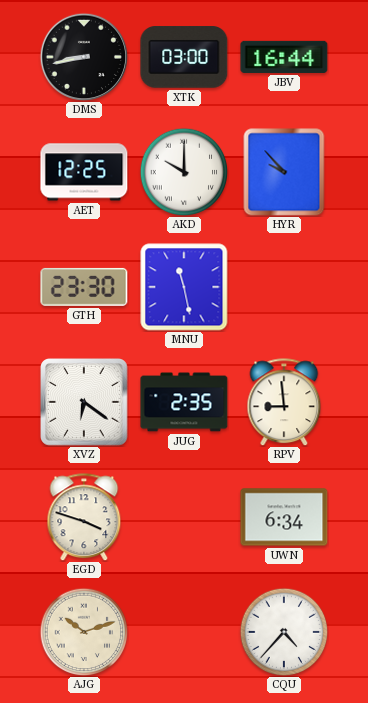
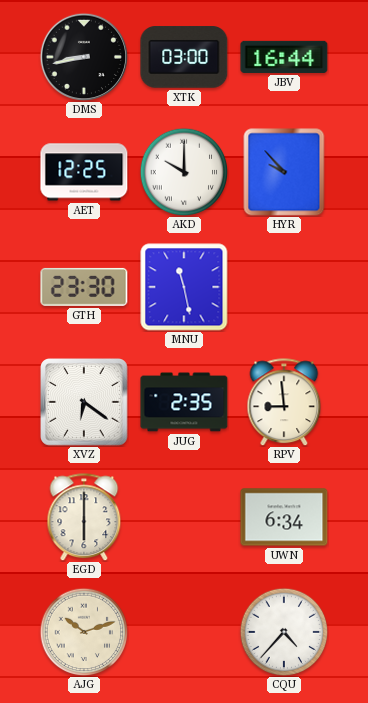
EGD: 3:48 -> 6:00 (84, 517)
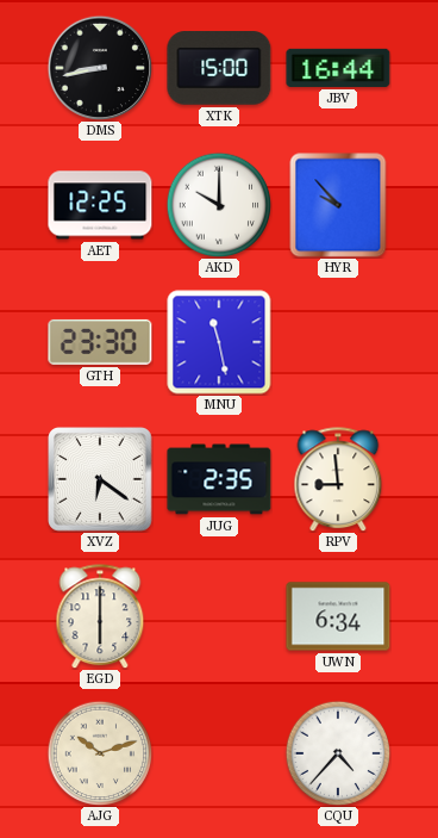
XTK: 03:00 -> 15:00 (219, 68)
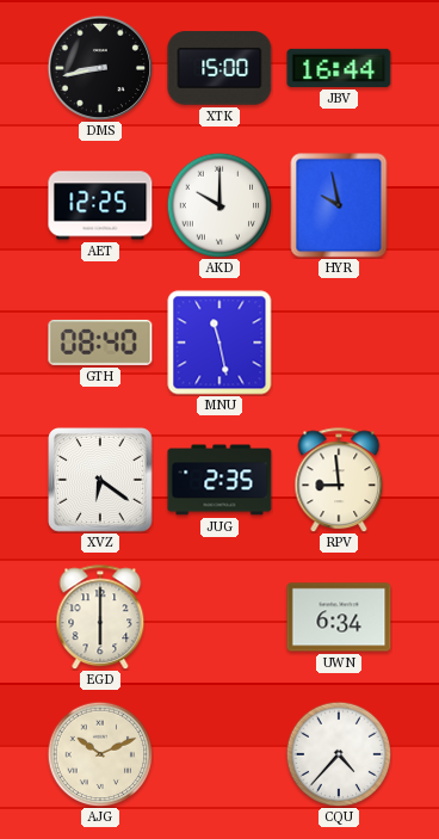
HYR: 9:53 -> 9:58 (339, 205)
GTH: 23:30 -> 08:40 (100, 343)
AJG: 10:12 -> 10:11 (100, 754)
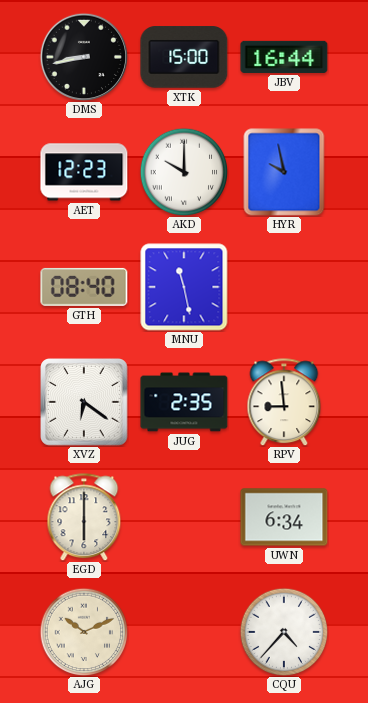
AET: 12:25 -> 12:23 (84, 172)
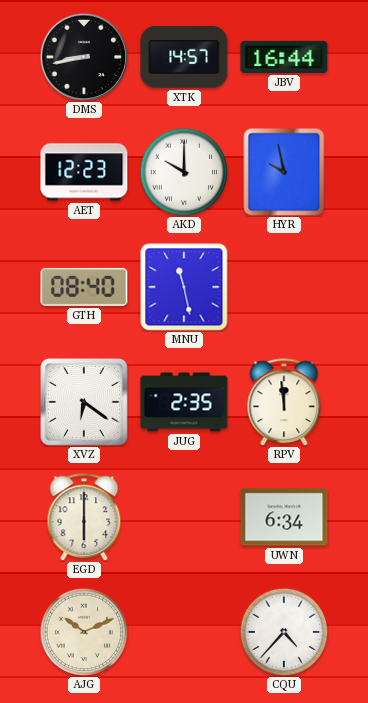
XTK: 15:00 -> 14:57 (184, 57)
RPV: 8:59 -> 11:59 (284, 402)
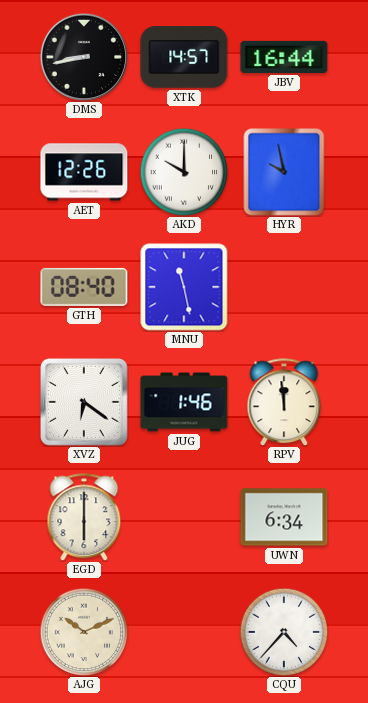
AET: 12:23 -> 12:26 (84, 172)
JUG: 2:35 -> 1:46 (184, 402)
